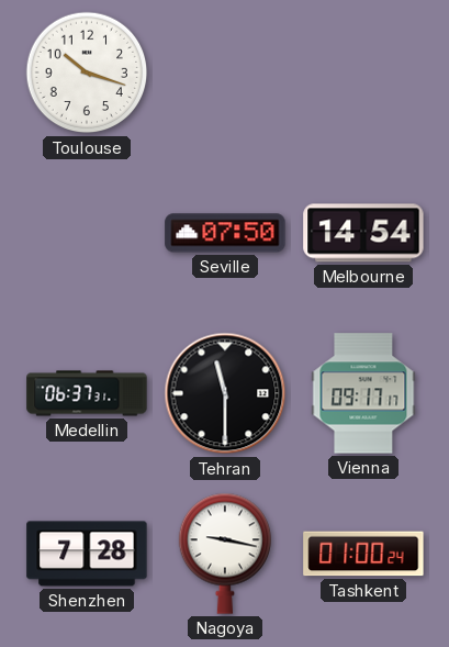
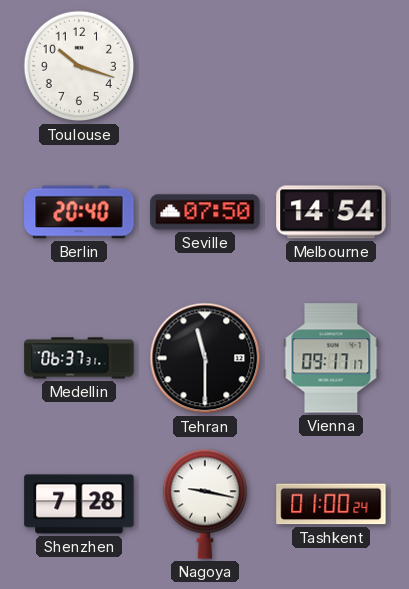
Berlin: none -> 20:40 (79, 212)
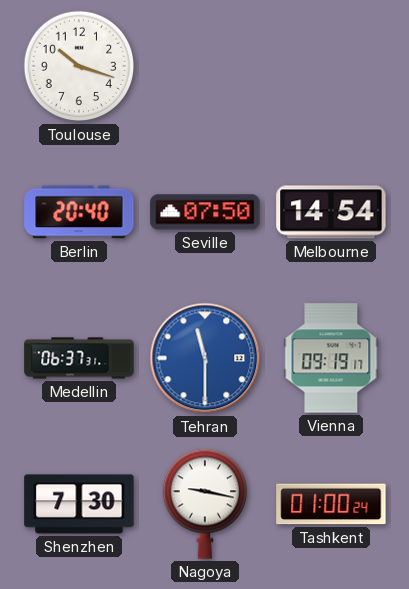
Tehran dial: black -> blue (205, 358)
Vienna: 09:17 -> 09:19 (331, 358)
Shenzhen: 7:28 -> 7:30 (79, 504)
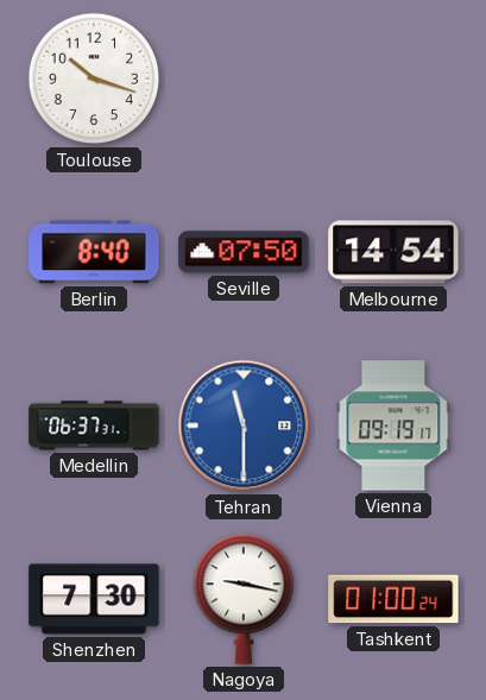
Berlin: 20:40 -> 8:40 (94, 252)
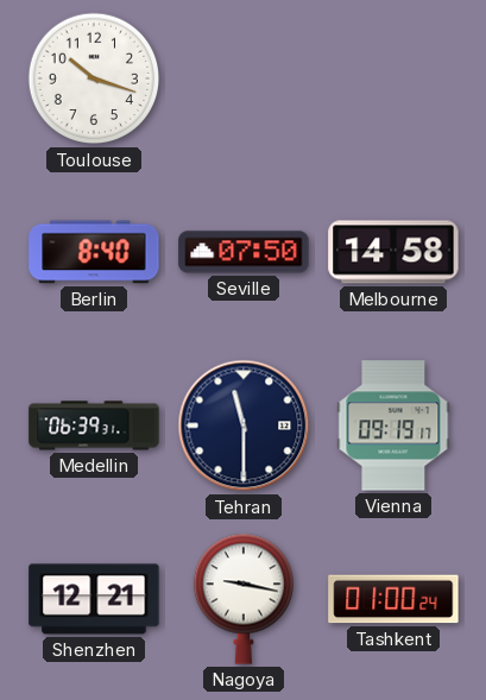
Melbourne: 14:54 -> 14:58 (393, 252)
Medellin: 06:37 -> 06:39 (94, 425)
Tehran dial: blue -> navy (244, 425)
Shenzhen: 7:30 -> 12:21 (94, 599)
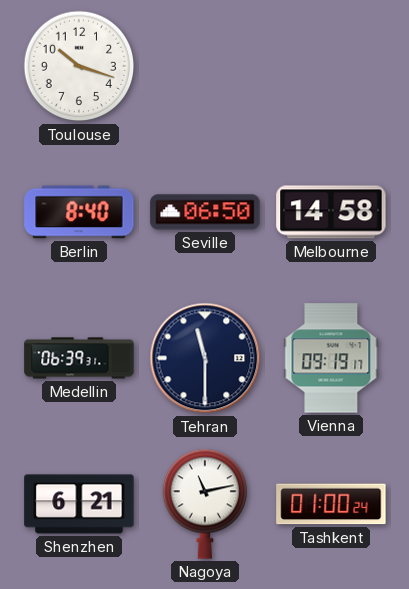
Seville: 07:50 -> 06:50 (205, 212)
Shenzhen: 12:21 -> 6:21 (79, 504)
Nagoya: 9:17 -> 11:13 (204, 504)
